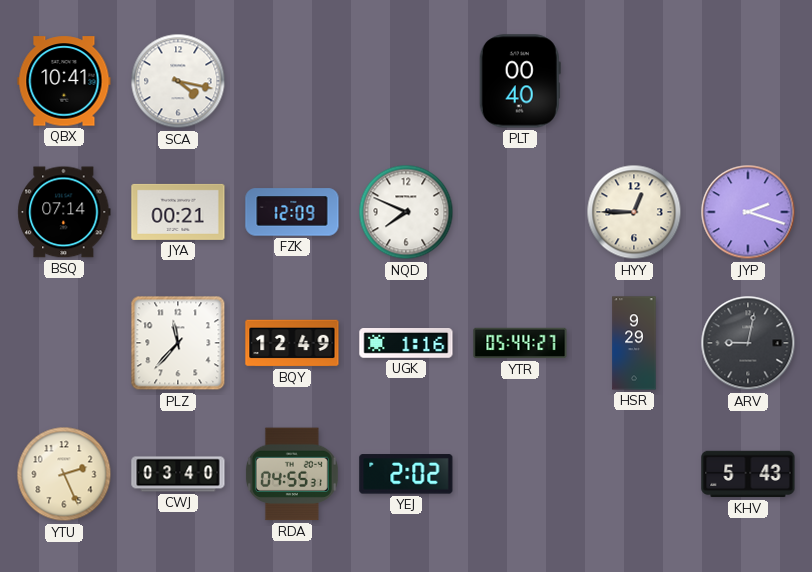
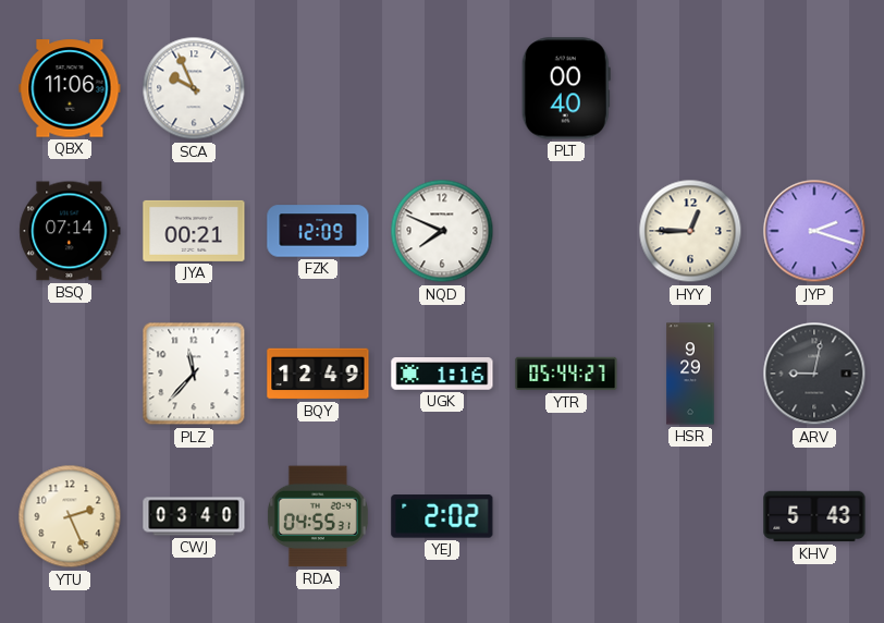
QBX: 10:41 -> 11:06 (70, 88)
SCA: 4:17 -> 9:56 (194, 88)
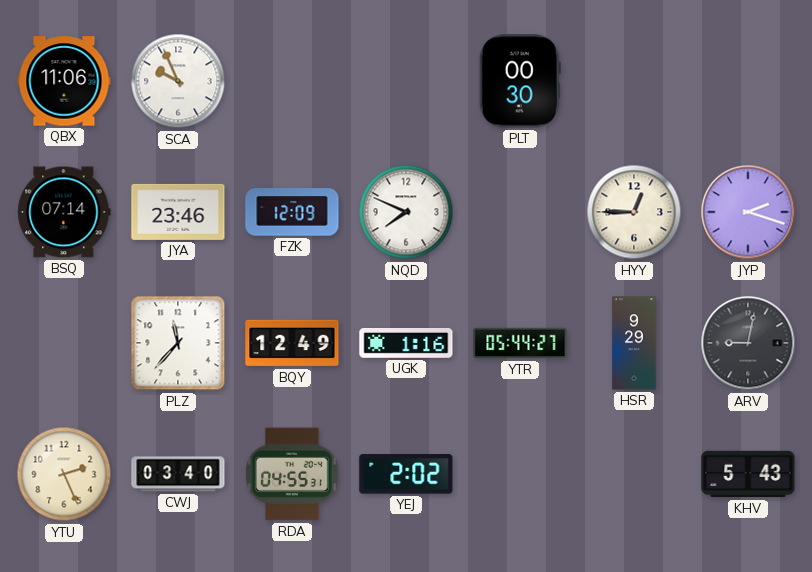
PLT: 00:40 -> 00:30 (520, 81)
JYA: 00:21 -> 23:46 (178, 212)
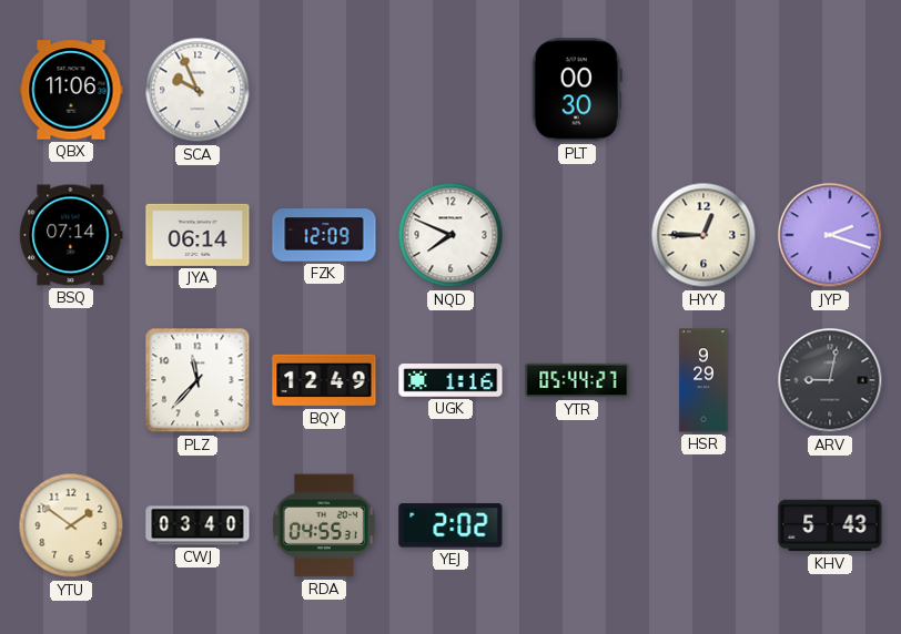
JYA: 23:46 -> 06:14 (198, 235)
YTU: 2:26 -> 1:51 (71, 525)
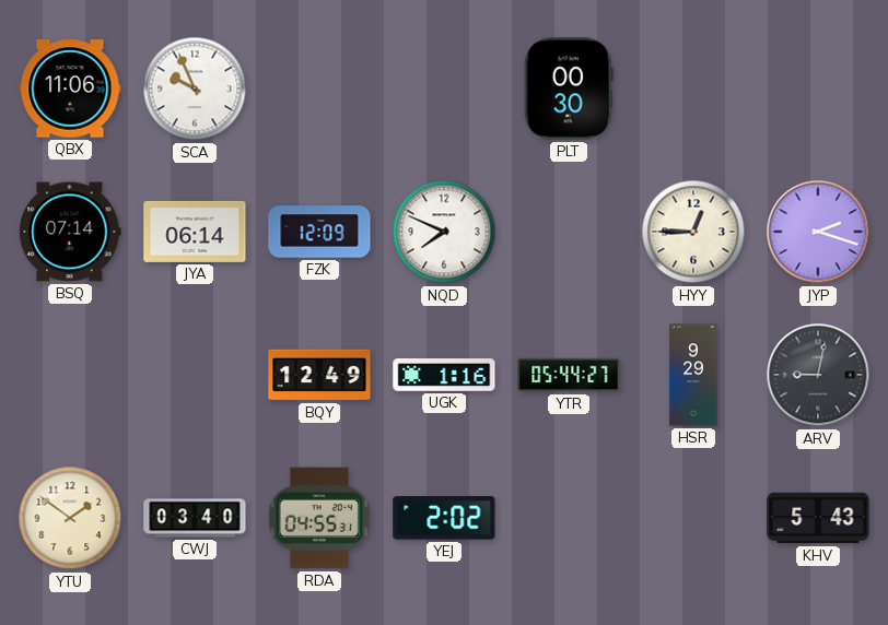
PLZ: 11:37 -> none (198, 380)
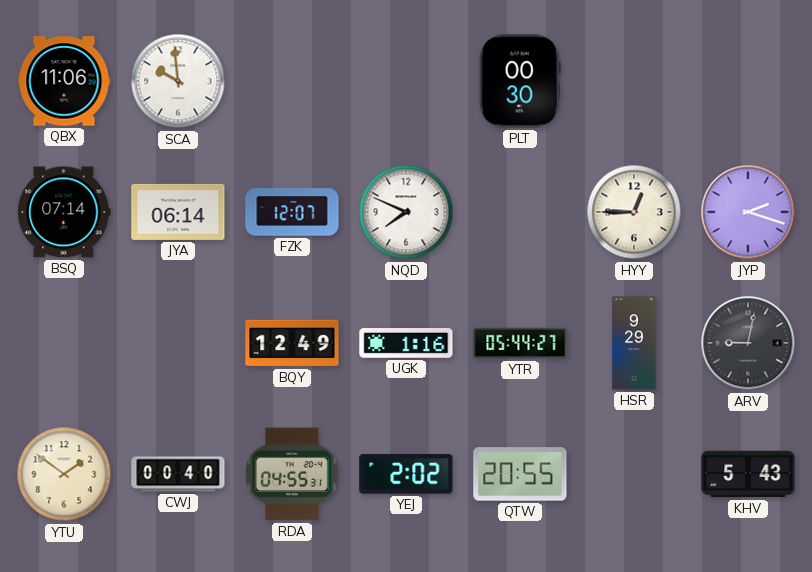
SCA: 9:56 -> 9:59 (178, 81)
FZK: 12:09 -> 12:07 (292, 212)
CWJ: 03:40 -> 00:40 (178, 474)
QTW: none -> 20:55 (520, 474)
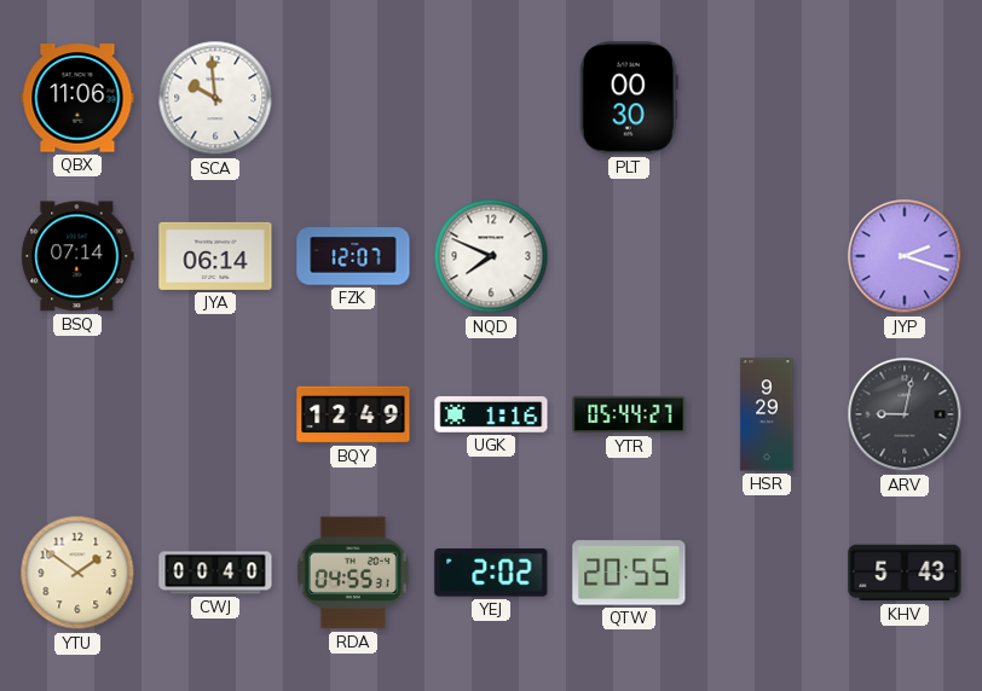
HYY: 12:45 -> none (634, 212)
